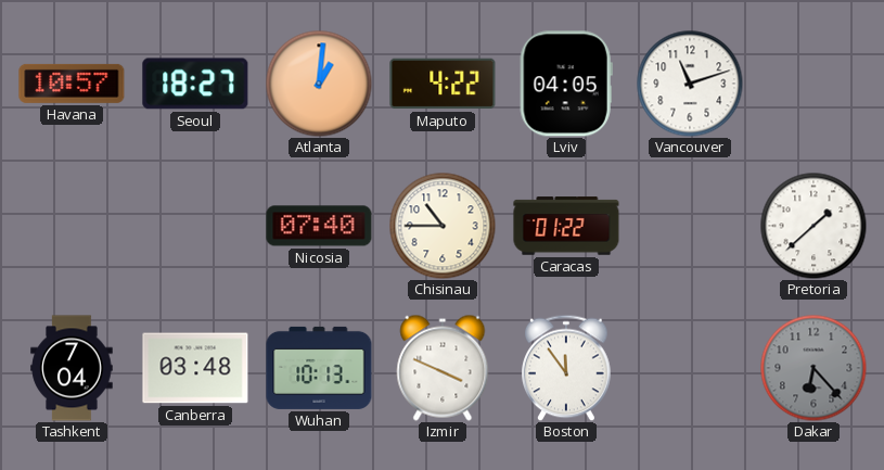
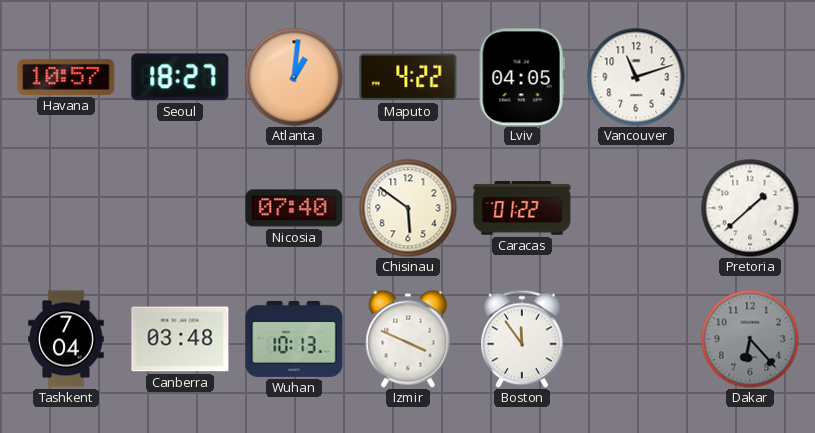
Chisinau: 10:45 -> 5:51 (408, 208)
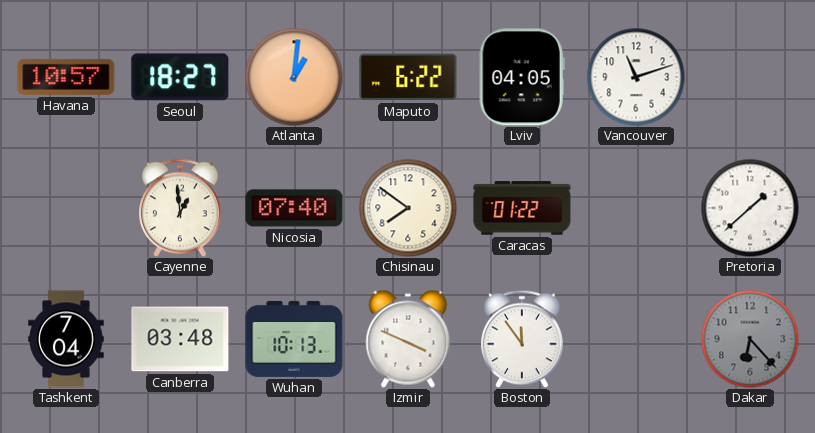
Maputo: 4:22 -> 6:22 (408, 77)
Cayenne: none -> 12:59 (180, 208)
Chisinau: 5:51 -> 7:51 (408, 208)
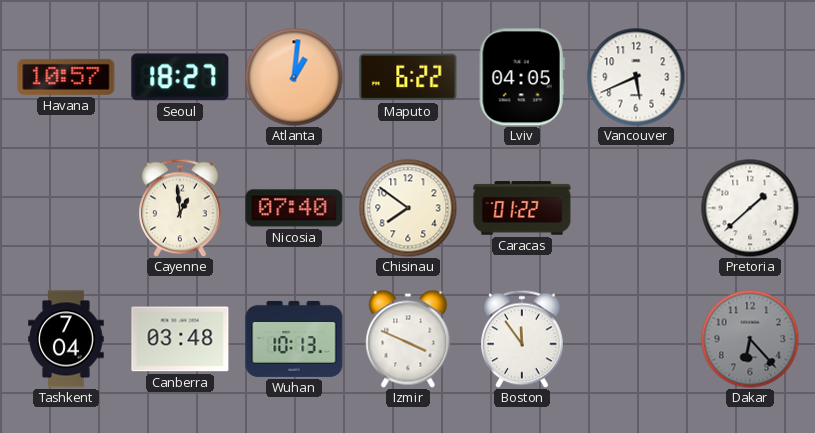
Vancouver: 11:12 -> 5:41 (636, 77)
